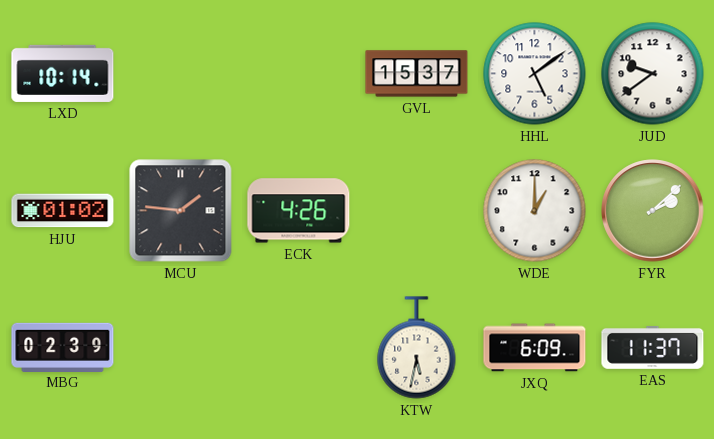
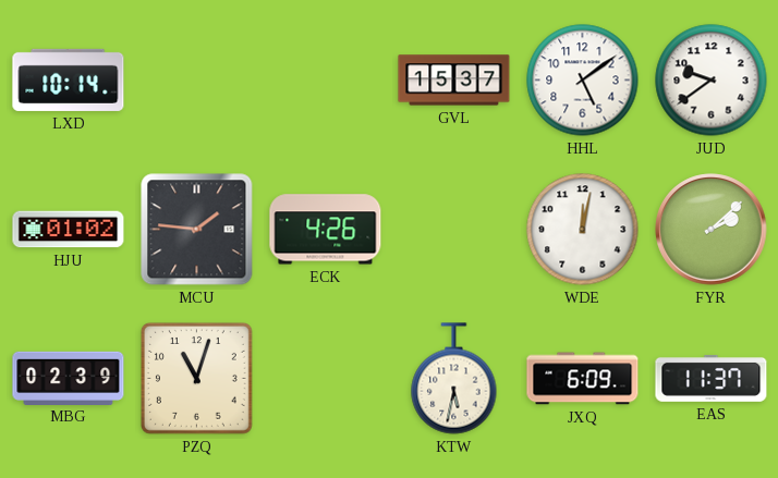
WDE: 1:00 -> 12:02 (583, 230)
PZQ: none -> 11:03 (196, 378)
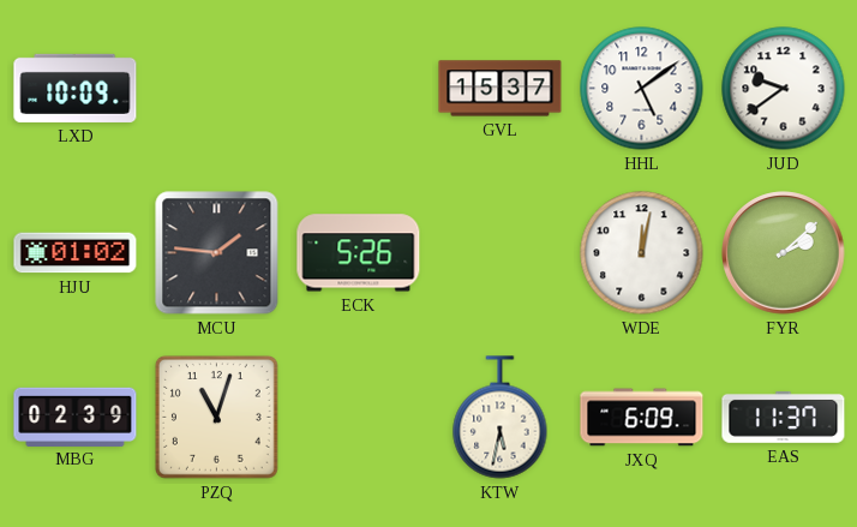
LXD: 10:14 -> 10:09 (76, 88)
ECK: 4:26 -> 5:26 (359, 253)
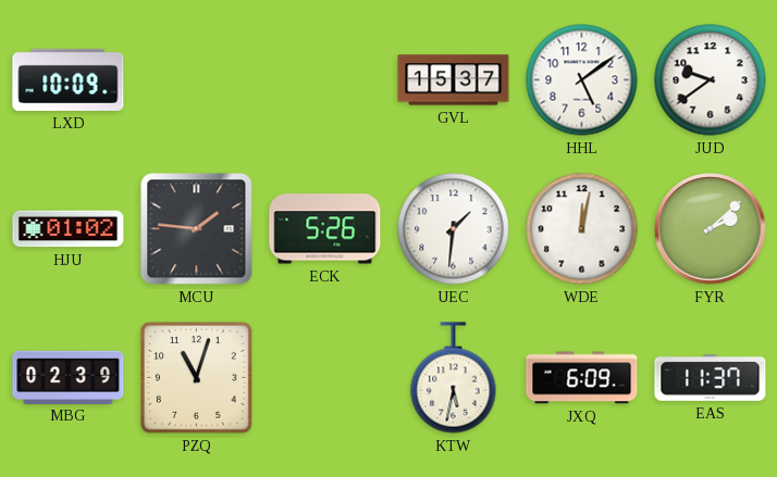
UEC: none -> 1:31 (454, 229)
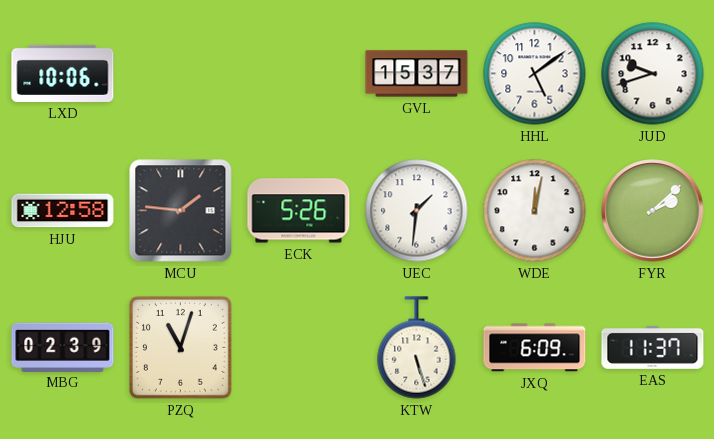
LXD: 10:09 -> 10:06 (63, 73)
JUD: 9:39 -> 9:42 (653, 74)
HJU: 01:02 -> 12:58 (63, 211)
KTW: 5:32 -> 5:27 (417, 348)
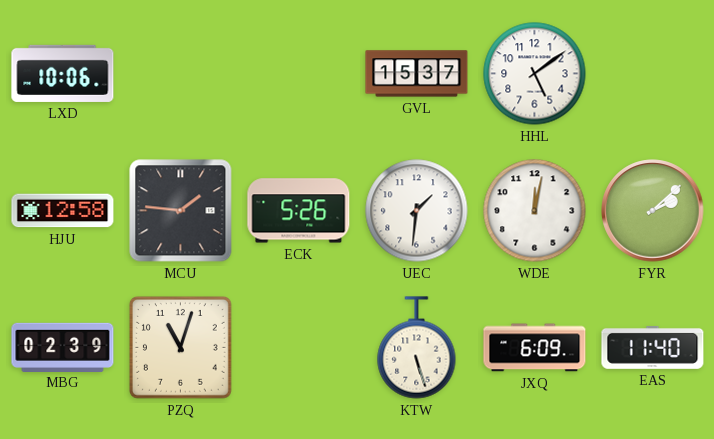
JUD: 9:42 -> none (653, 74)
EAS: 11:37 -> 11:40 (653, 347)
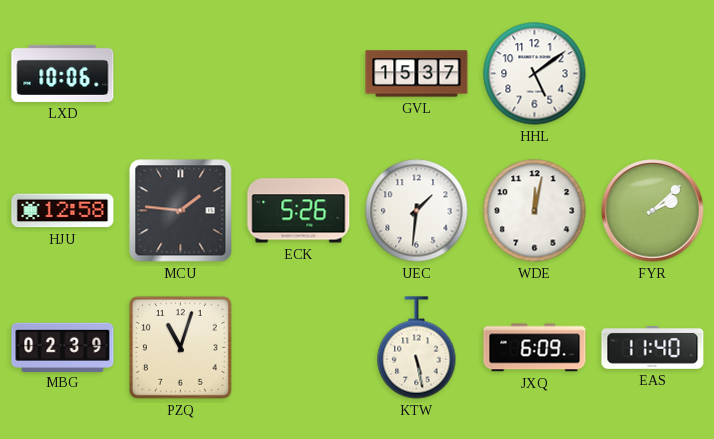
KTW: 5:27 -> 5:28 (417, 348)
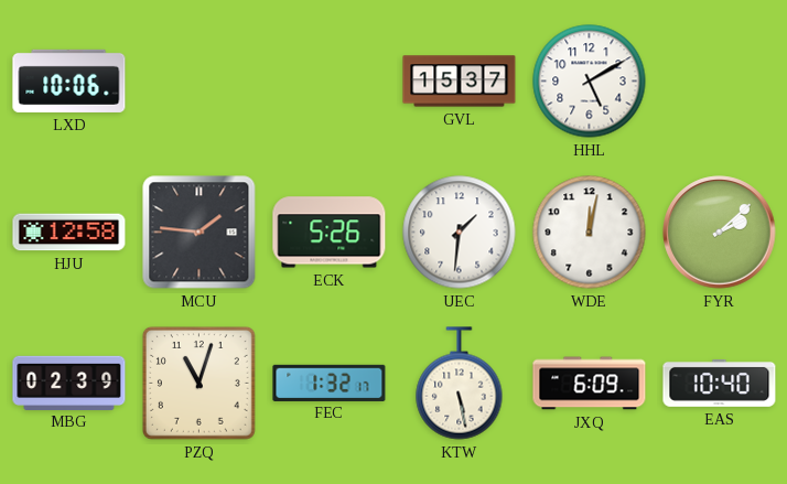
HHL: 5:09 -> 5:10 (590, 82)
FEC: none -> 1:32 (330, 383)
EAS: 11:40 -> 10:40 (720, 383)
